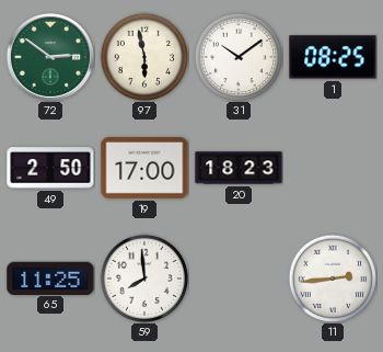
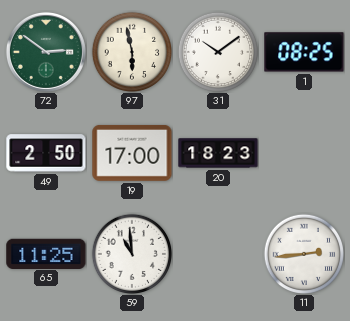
59: 7:59 -> 10:59 (131, 253)
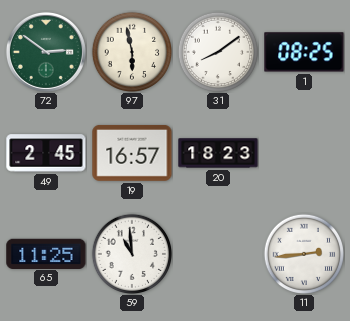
31: 10:09 -> 8:09 (217, 51)
49: 2:50 -> 2:45 (46, 153)
19: 17:00 -> 16:57 (132, 153)
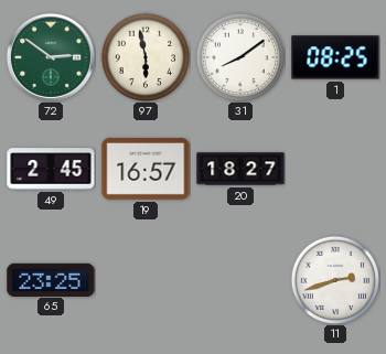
20: 18:23 -> 18:27 (240, 169)
65: 11:25 -> 23:25 (51, 279)
59: 10:59 -> none (131, 253)
11: 2:44 -> 2:42 (334, 279)
